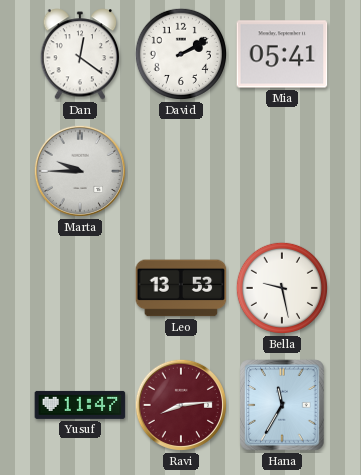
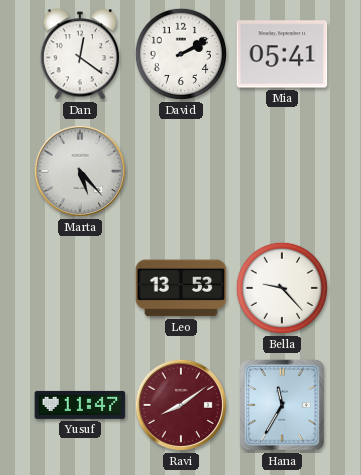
Marta: 9:45 -> 5:23 (80, 171)
Bella: 9:28 -> 9:23 (282, 288)
Ravi: 8:14 -> 8:09 (181, 405)
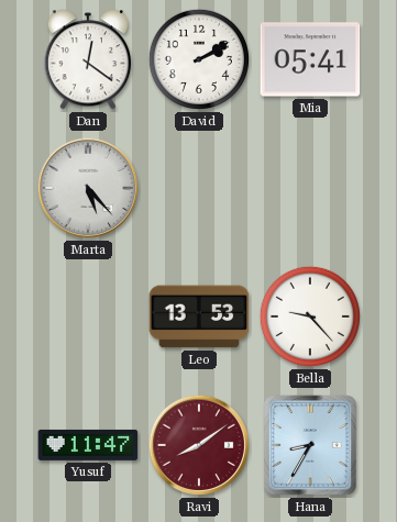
Hana: 11:35 -> 8:35 (310, 445)
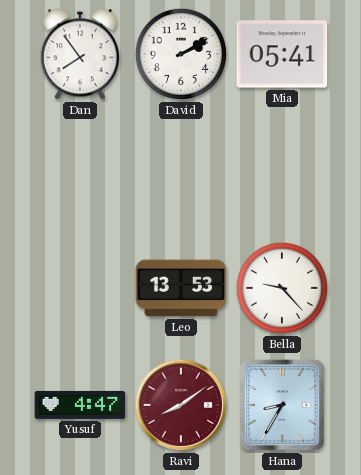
Dan: 12:21 -> 7:54 (80, 54)
Marta: 5:23 -> none (88, 188)
Yusuf: 11:47 -> 4:47 (80, 405)
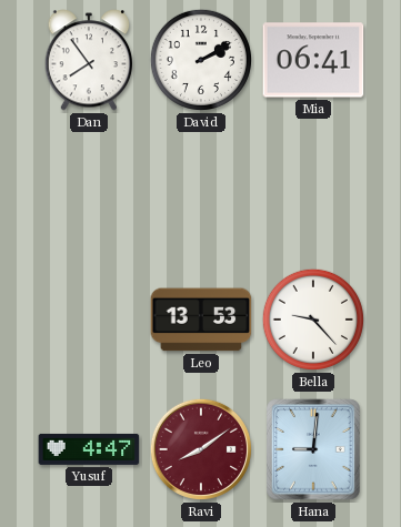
Mia: 05:41 -> 06:41 (313, 60)
Hana: 8:35 -> 9:01 (313, 449)
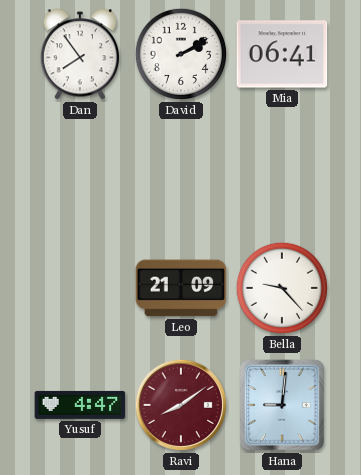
Leo: 13:53 -> 21:09 (181, 288)
